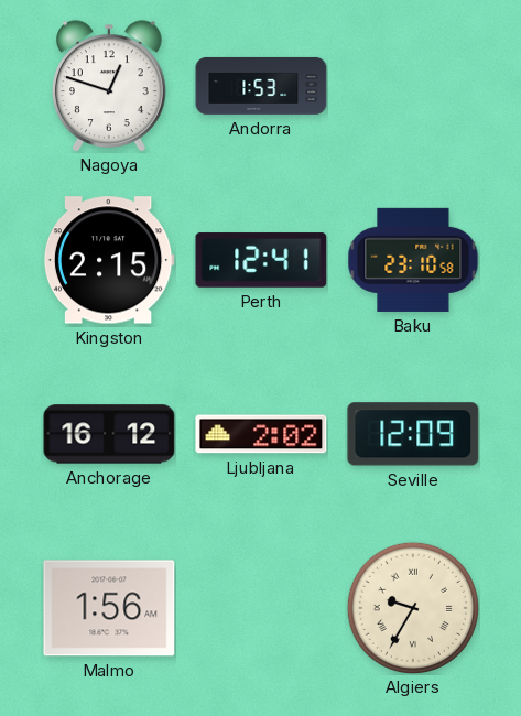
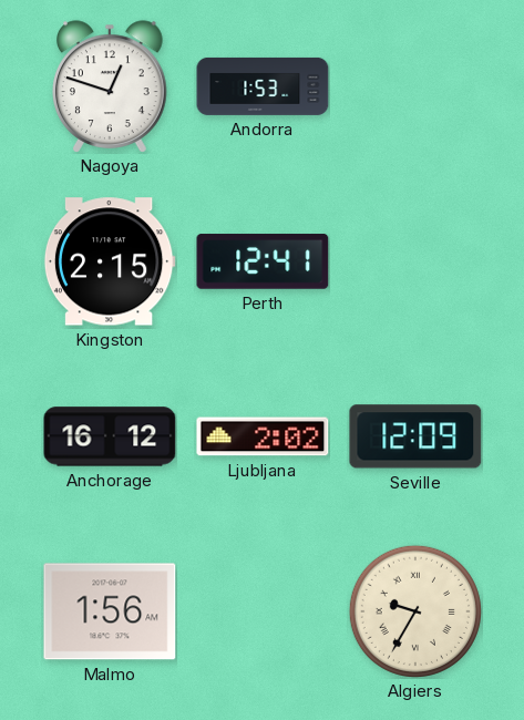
Baku: 23:10 -> none (413, 260)
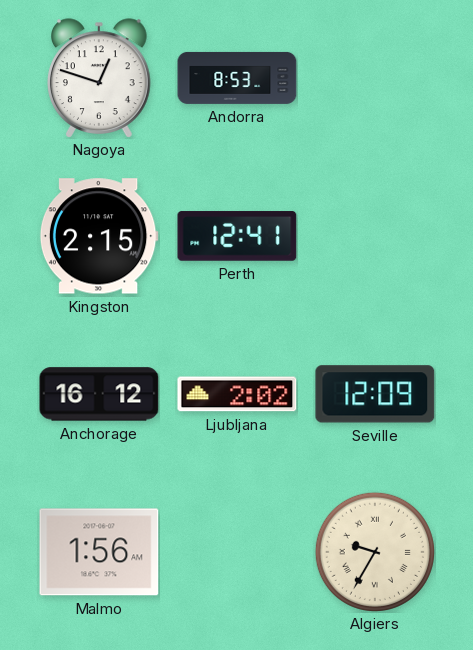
Andorra: 1:53 -> 8:53 (237, 78)
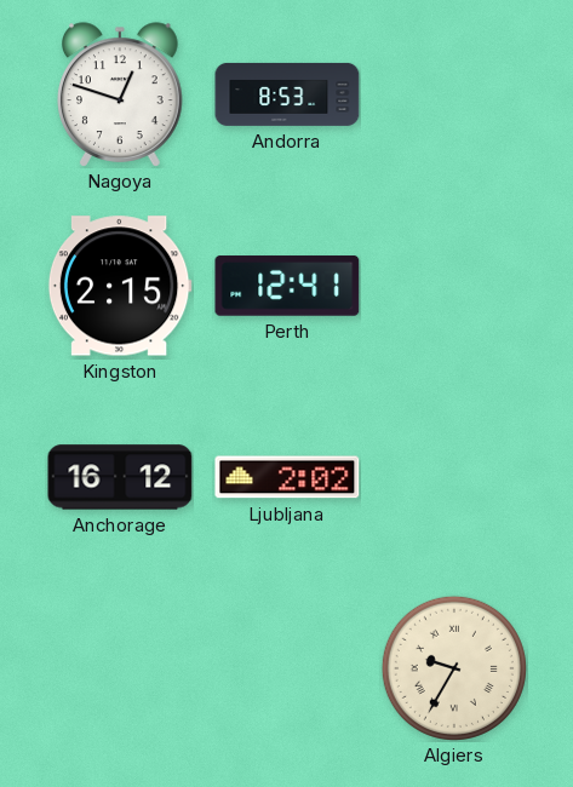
Seville: 12:09 -> none (375, 394)
Malmo: 1:56 -> none (99, 552)
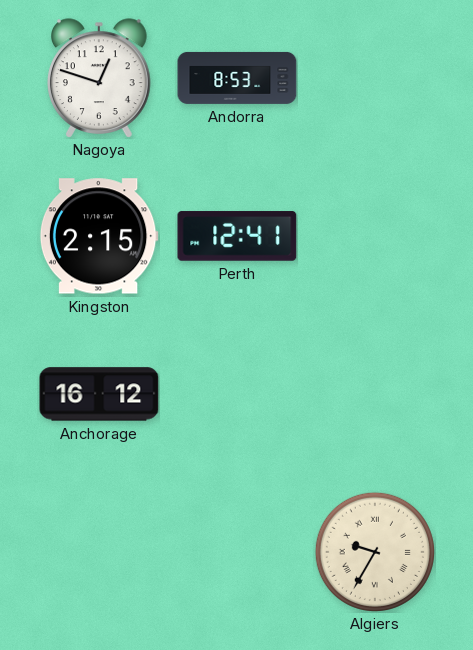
Ljubljana: 2:02 -> none (287, 477)
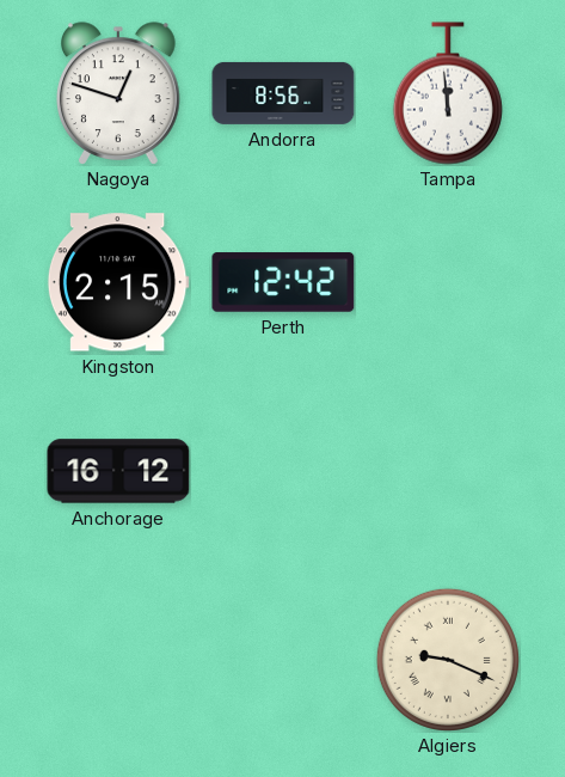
Andorra: 8:53 -> 8:56 (283, 93)
Tampa: none -> 11:59 (448, 93)
Perth: 12:41 -> 12:42 (283, 282)
Algiers: 9:35 -> 9:19 (448, 660)
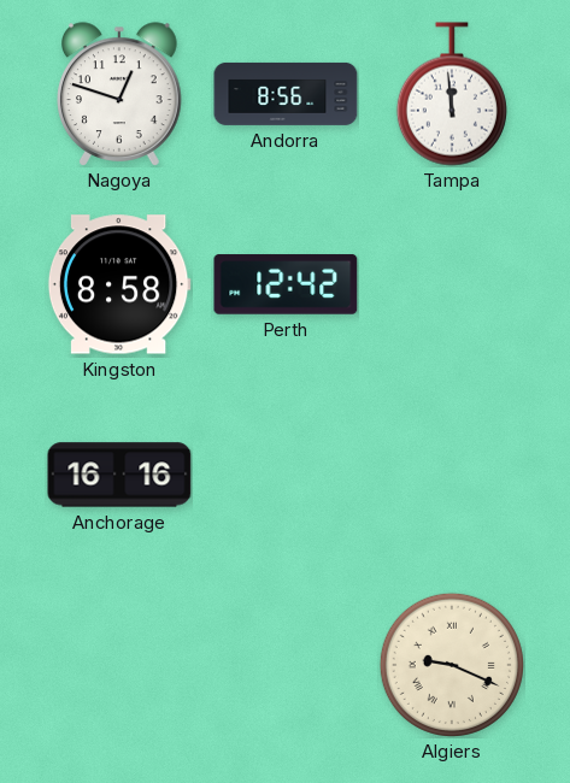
Kingston: 2:15 -> 8:58 (119, 284)
Anchorage: 16:12 -> 16:16 (119, 475)
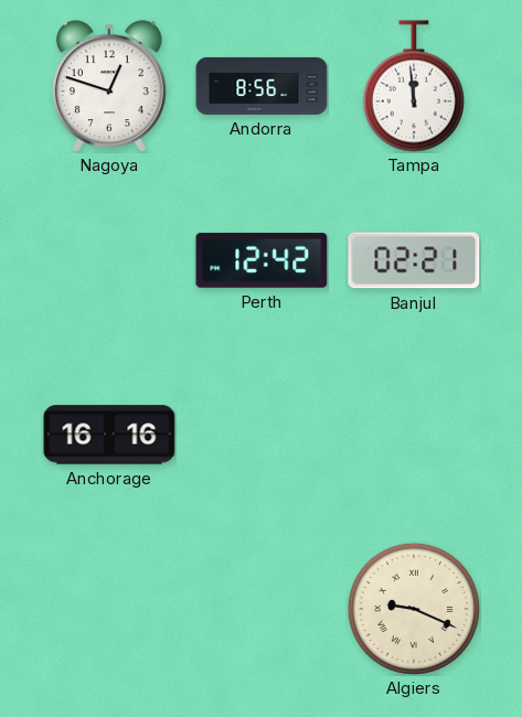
Kingston: 8:58 -> none (119, 284)
Banjul: none -> 02:21 (414, 260)
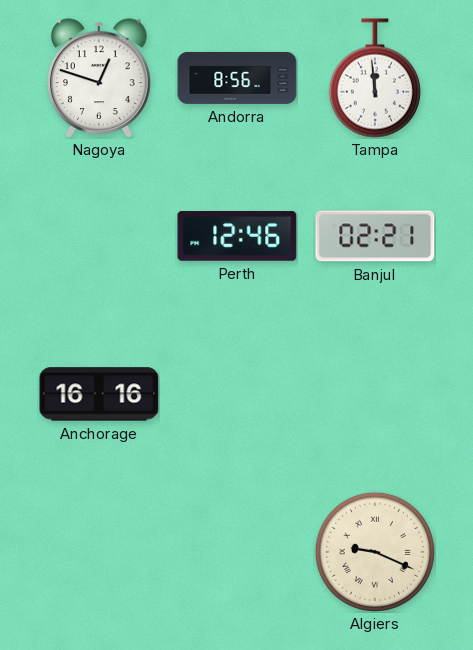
Perth: 12:42 -> 12:46 (237, 236)
